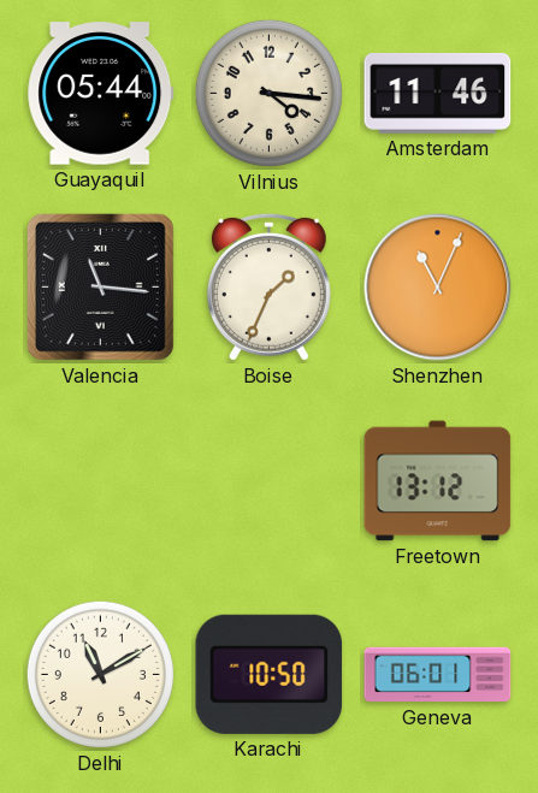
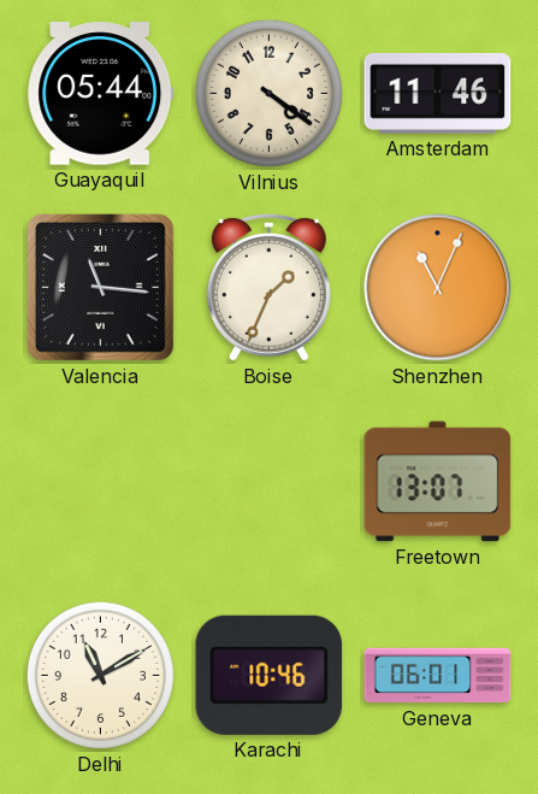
Vilnius: 4:16 -> 4:21 (268, 93)
Freetown: 13:12 -> 13:07 (438, 482)
Karachi: 10:50 -> 10:46 (270, 675)
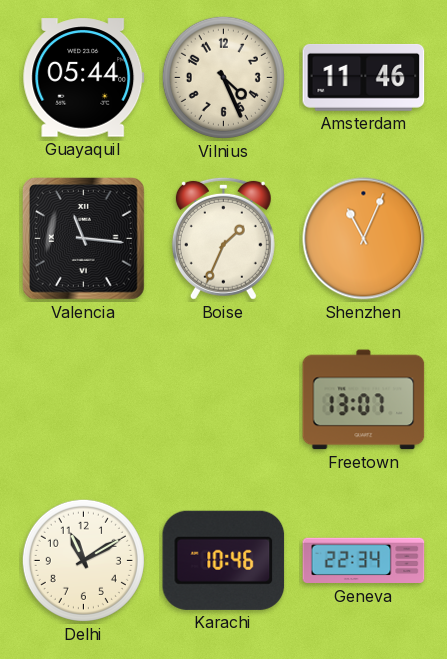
Vilnius: 4:21 -> 4:26 (223, 77)
Geneva: 06:01 -> 22:34 (364, 561)
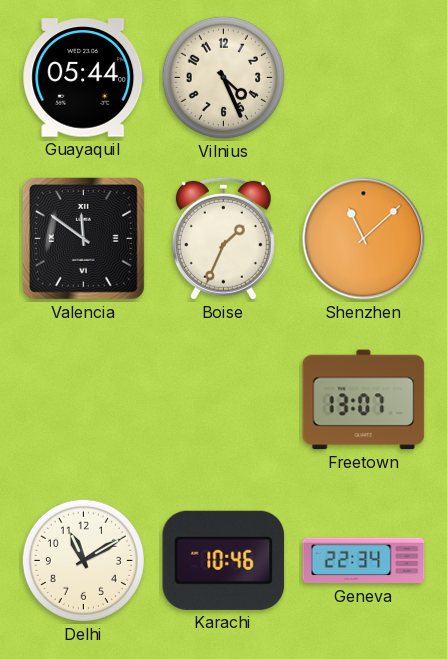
Amsterdam: 11:46 -> none (364, 77)
Valencia: 11:16 -> 11:51 (83, 238)
Shenzhen: 11:04 -> 11:08 (364, 239)
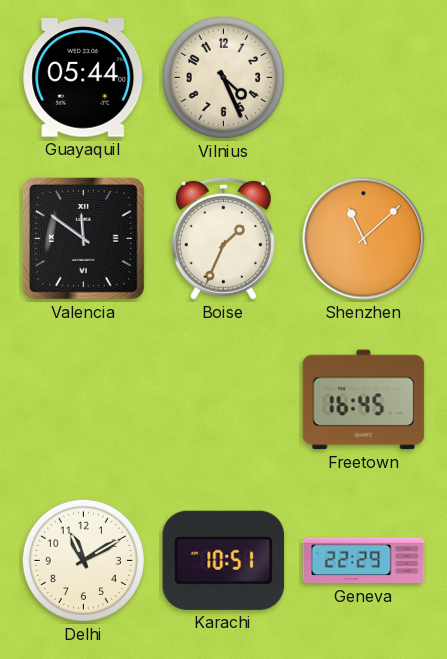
Freetown: 13:07 -> 16:45 (364, 400)
Karachi: 10:46 -> 10:51 (224, 560)
Geneva: 22:34 -> 22:29 (364, 561)
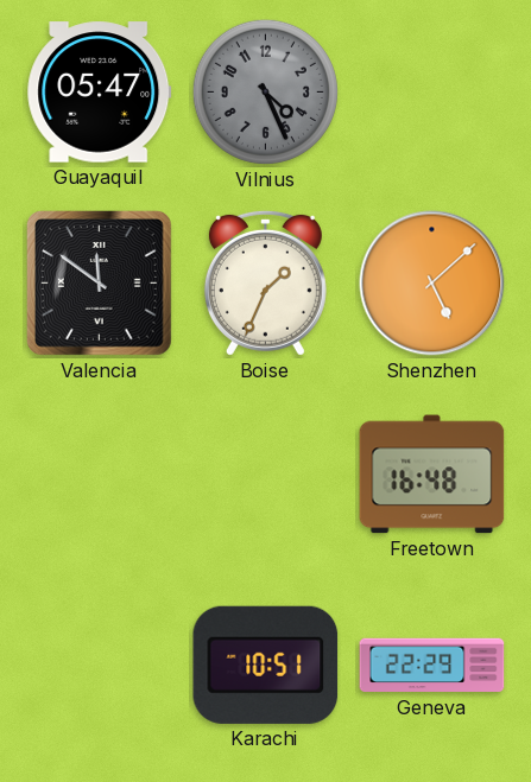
Guayaquil: 05:44 -> 05:47 (100, 93)
Vilnius dial: cream -> grey (265, 91)
Shenzhen: 11:08 -> 5:08 (432, 284)
Freetown: 16:45 -> 16:48 (432, 475)
Delhi: 11:10 -> none (83, 560)
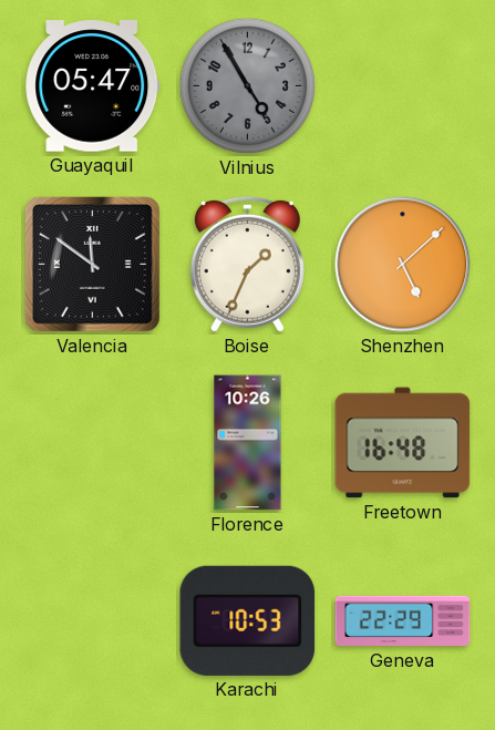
Vilnius: 4:26 -> 4:55 (247, 85)
Florence: none -> 10:26 (248, 443)
Karachi: 10:51 -> 10:53 (248, 620)
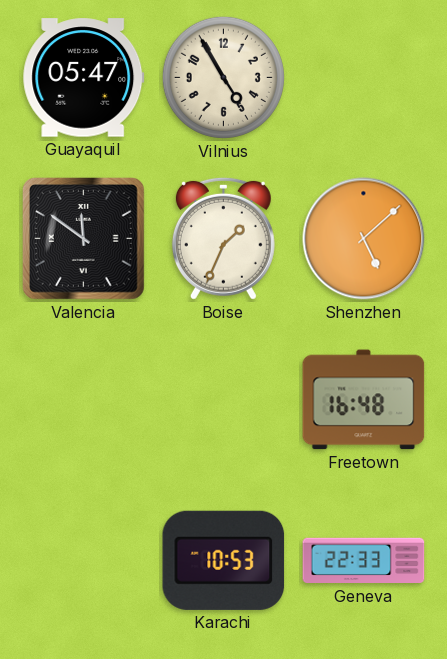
Vilnius dial: grey -> cream (223, 77)
Florence: 10:26 -> none (248, 443)
Geneva: 22:29 -> 22:33 (364, 561)
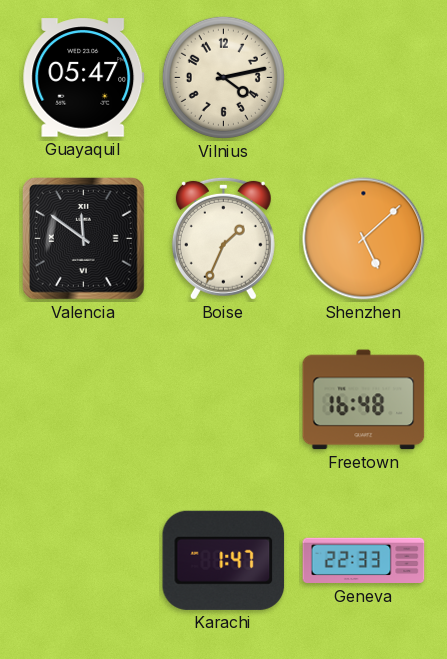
Vilnius: 4:55 -> 4:13 (223, 77)
Karachi: 10:53 -> 1:47 (224, 560)
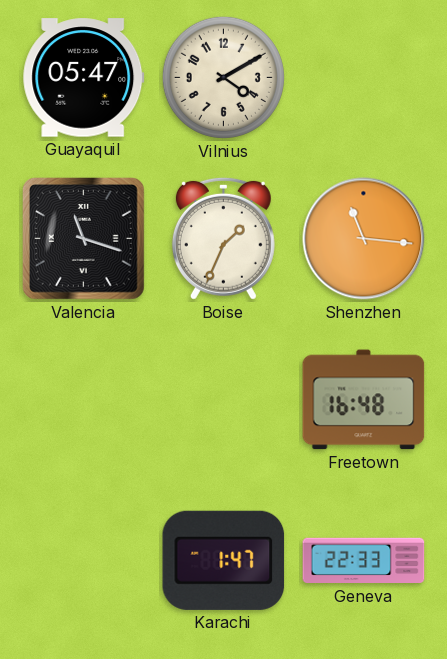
Vilnius: 4:13 -> 4:10 (223, 77)
Valencia: 11:51 -> 11:18 (83, 238)
Shenzhen: 5:08 -> 11:16 (364, 239)
